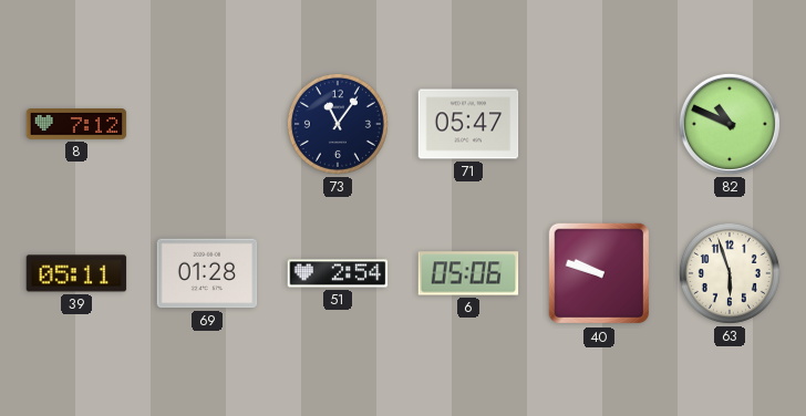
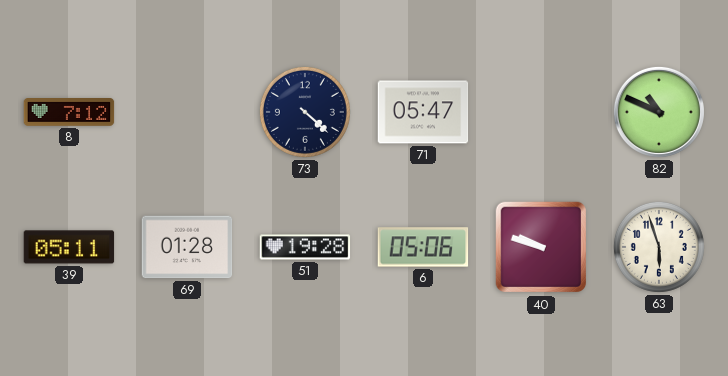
73: 11:06 -> 4:22 (305, 112)
51: 2:54 -> 19:28 (305, 247)
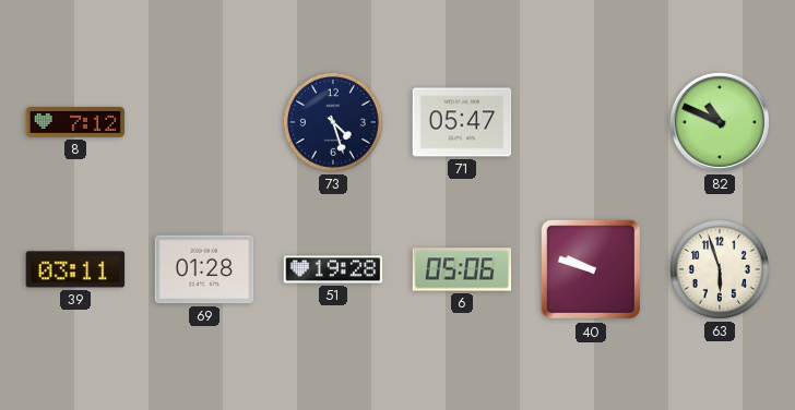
73: 4:22 -> 4:27 (333, 122)
39: 05:11 -> 03:11 (75, 269)
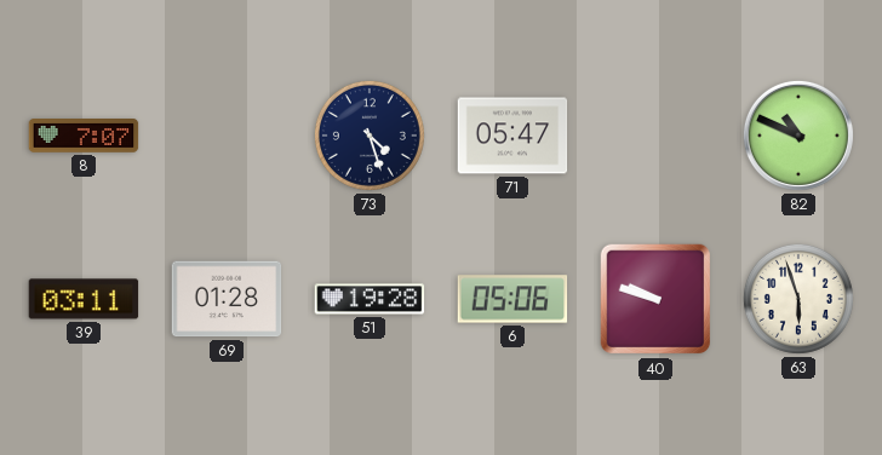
8: 7:12 -> 7:07 (84, 137)
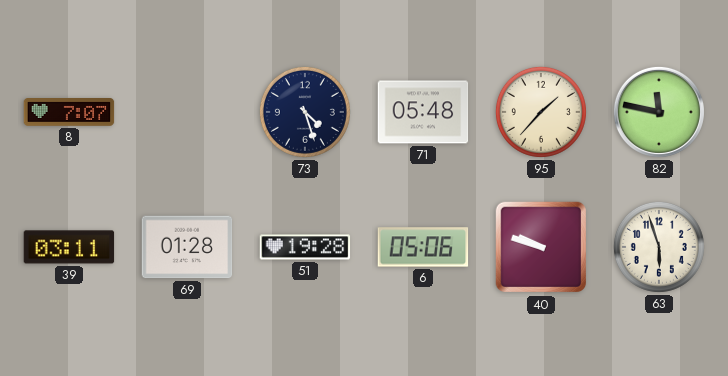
71: 05:47 -> 05:48 (423, 112)
95: none -> 1:37 (541, 112)
82: 10:49 -> 11:47 (659, 112)
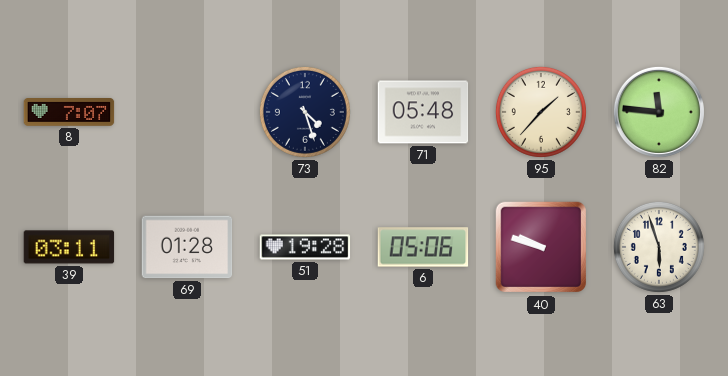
82: 11:47 -> 11:46 (659, 112)
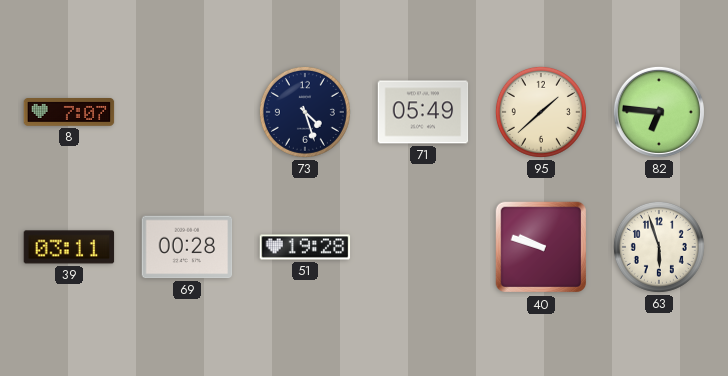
71: 05:48 -> 05:49 (423, 112)
95: 1:37 -> 1:38 (541, 112)
82: 11:46 -> 6:46 (659, 112)
69: 01:28 -> 00:28 (187, 247)
6: 05:06 -> none (423, 247)
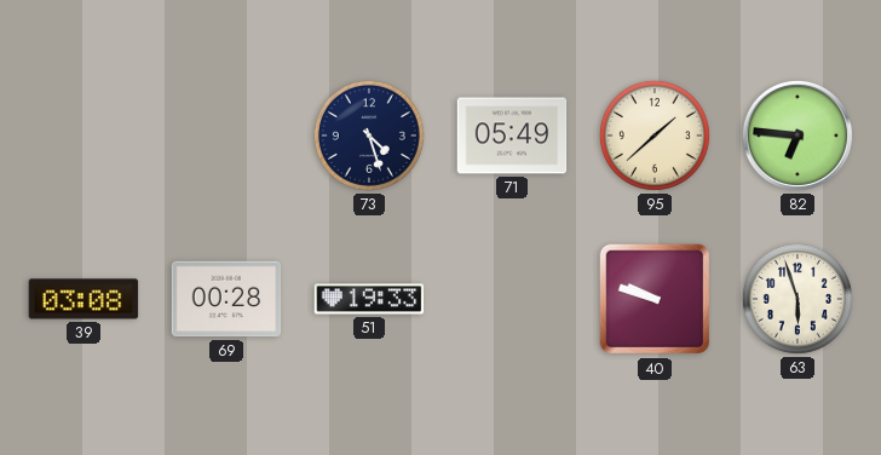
8: 7:07 -> none (69, 113)
39: 03:11 -> 03:08 (84, 299)
51: 19:28 -> 19:33 (369, 299)
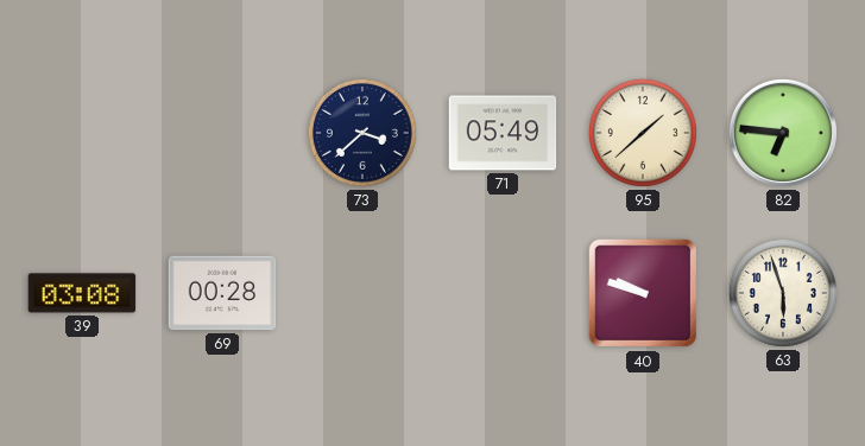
73: 4:27 -> 3:38 (362, 133)
51: 19:33 -> none (369, 299)
